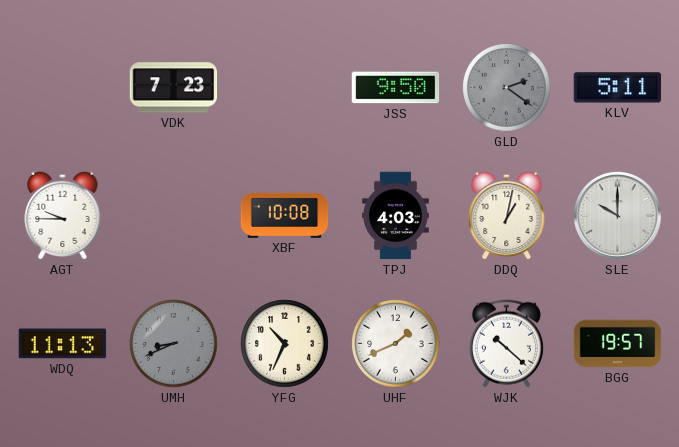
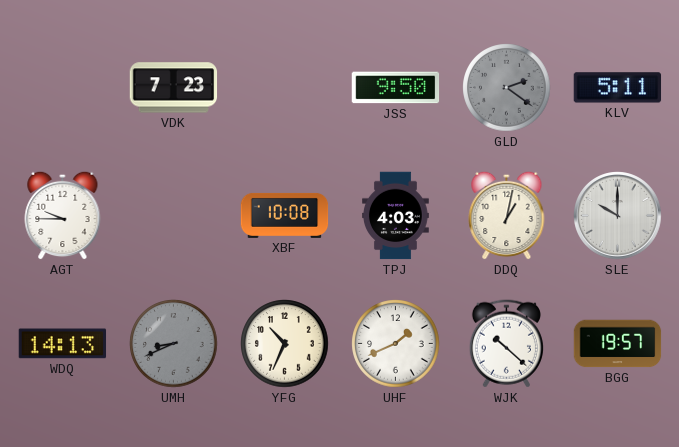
WDQ: 11:13 -> 14:13 (63, 344)
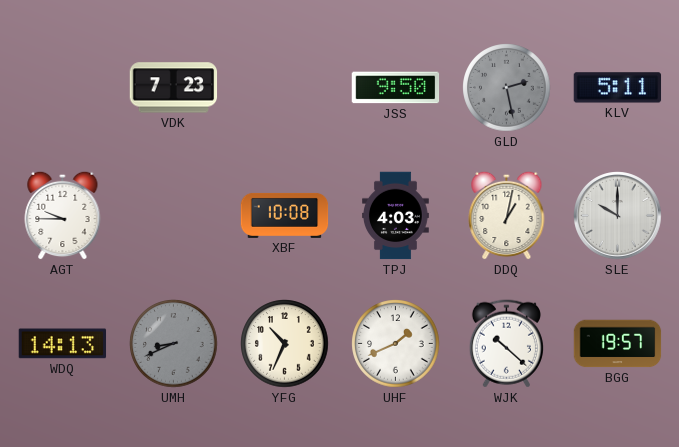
GLD: 2:21 -> 2:28 (507, 88)
